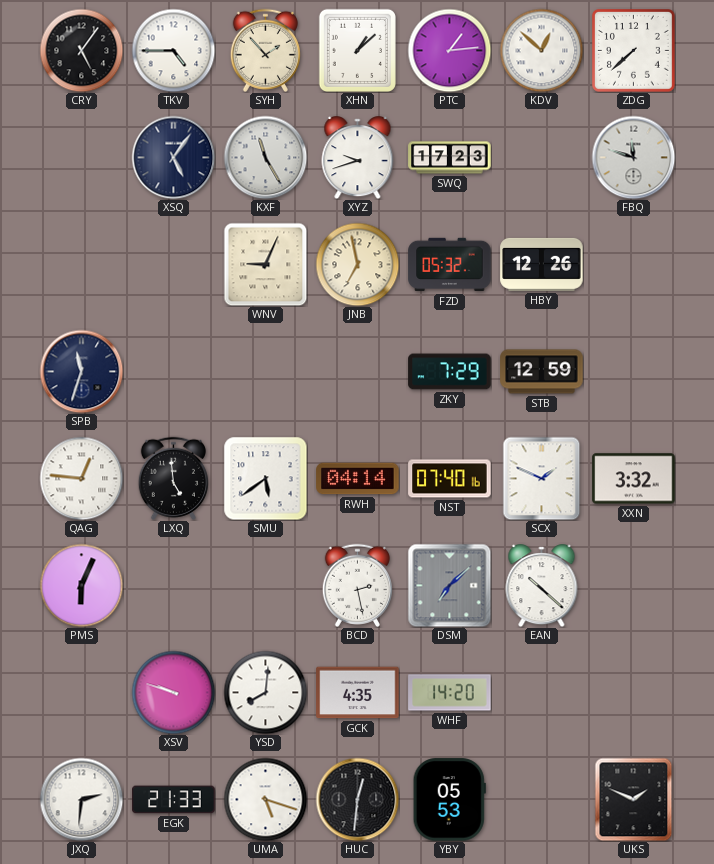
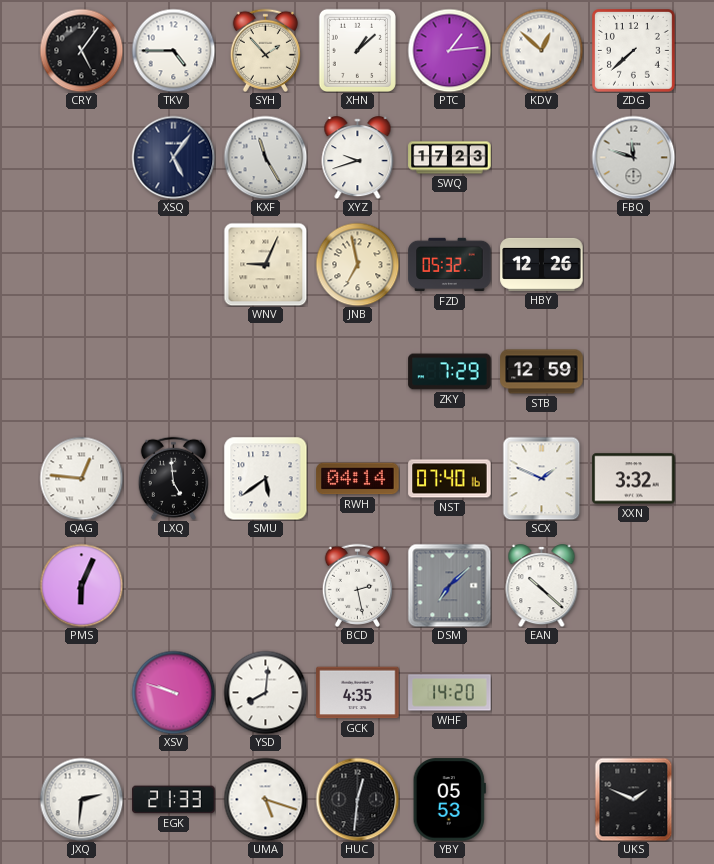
SPB: 11:33 -> none (81, 371)
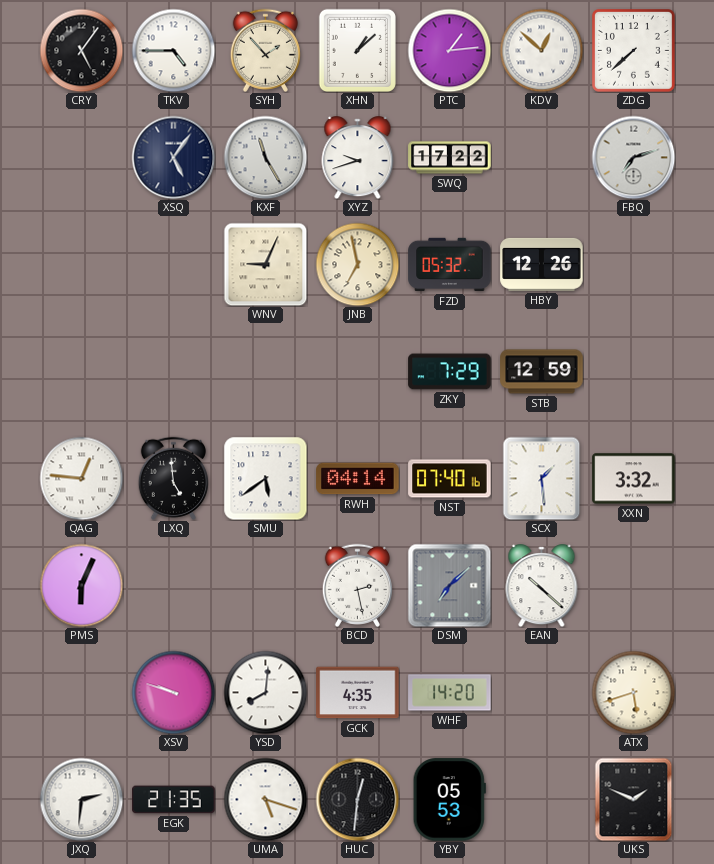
SWQ: 17:23 -> 17:22 (450, 158)
FBQ: 11:48 -> 7:12 (633, 157)
SCX: 1:49 -> 1:29 (542, 478)
ATX: none -> 5:42 (633, 692)
EGK: 21:33 -> 21:35 (174, 800)
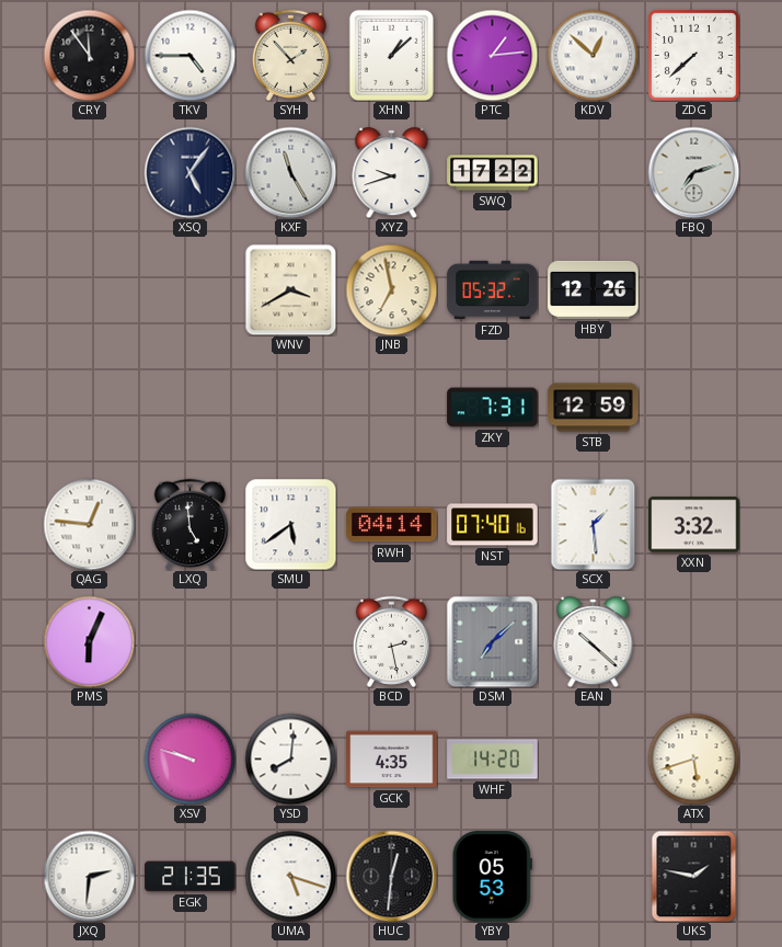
CRY: 5:06 -> 11:54 (89, 55)
WNV: 9:04 -> 3:40 (290, 289)
ZKY: 7:29 -> 7:31 (493, 408)
UKS: 1:49 -> 1:47 (694, 876)
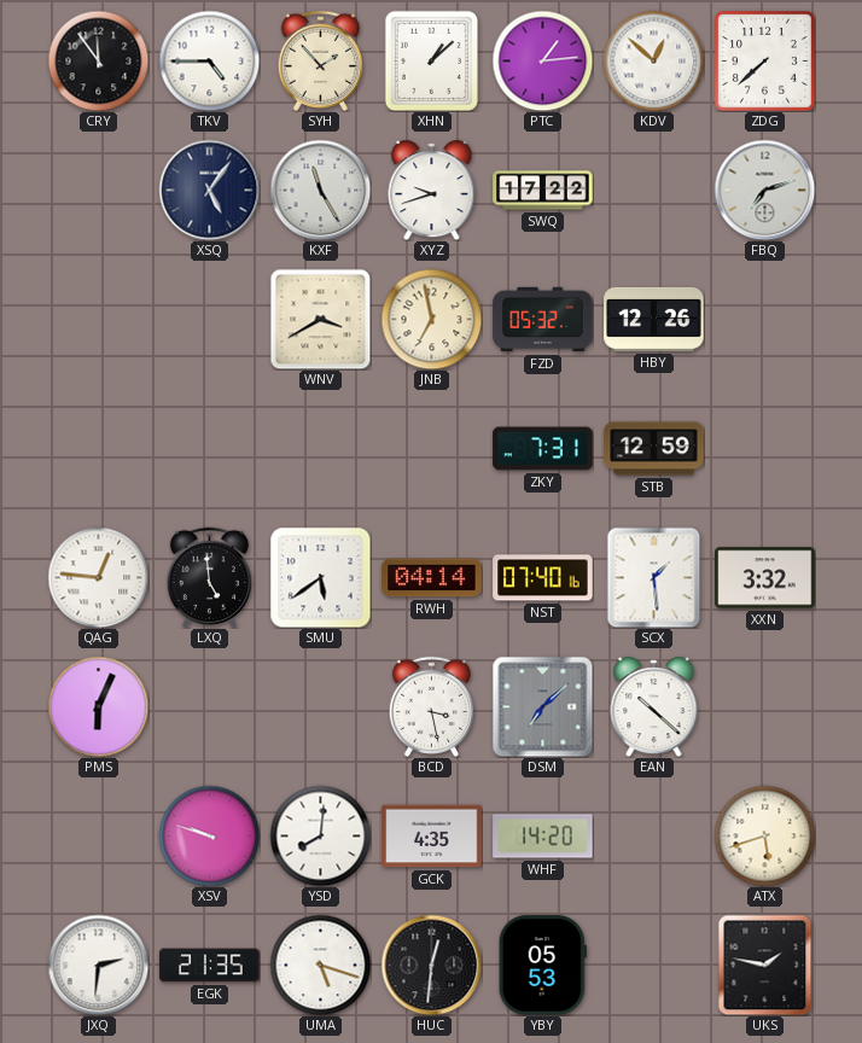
BCD: 2:28 -> 3:28 (431, 706)
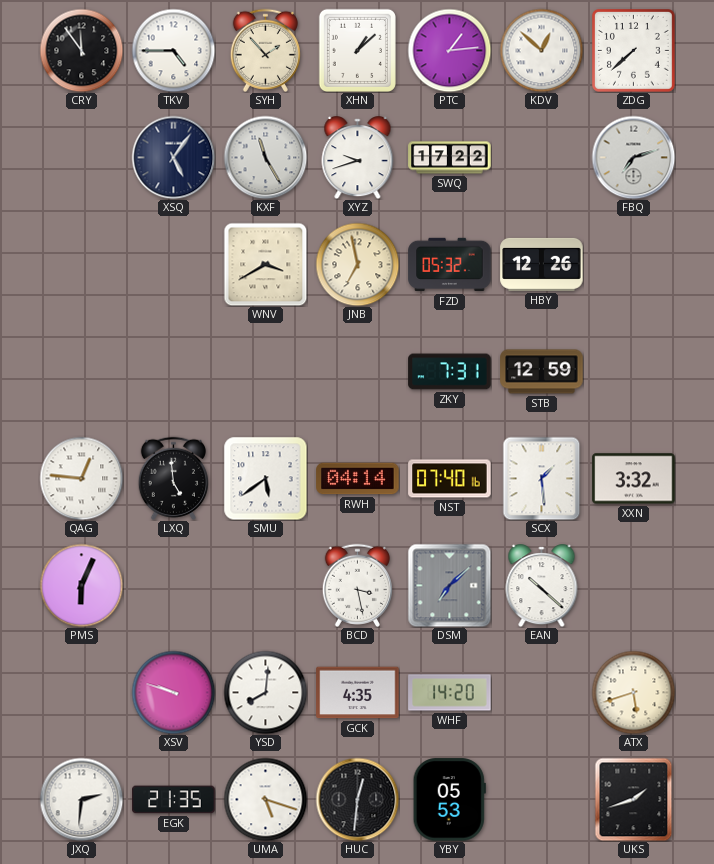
UKS: 1:47 -> 1:42 (634, 799)
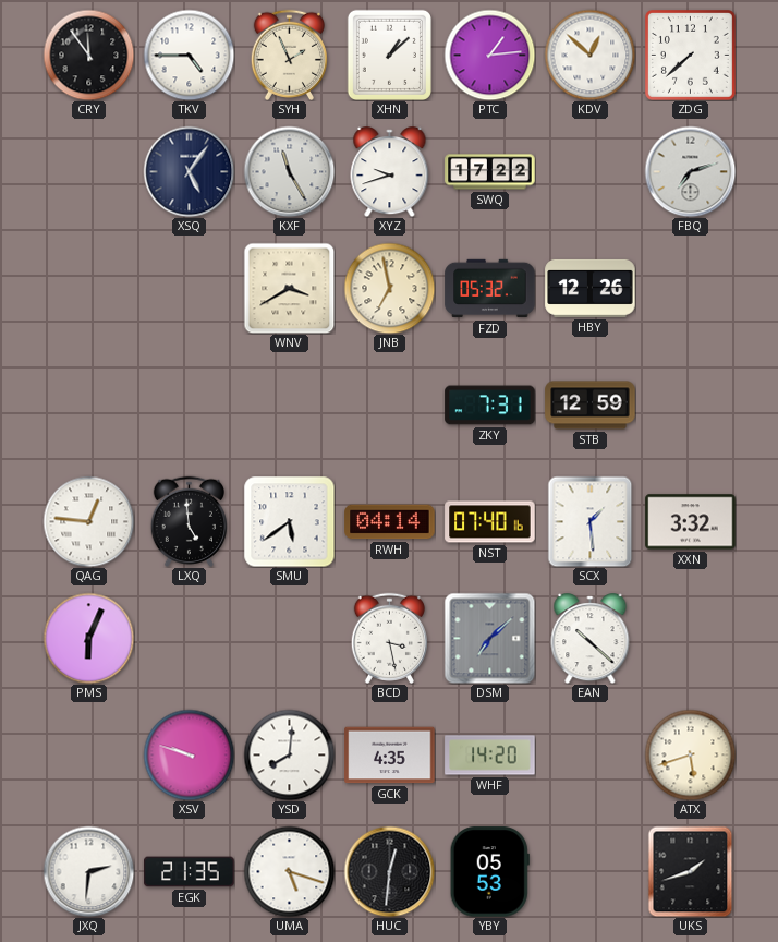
SYH: 1:53 -> 1:56 (289, 55)
